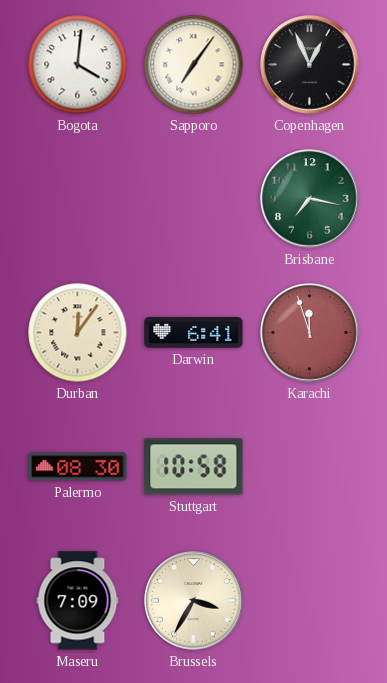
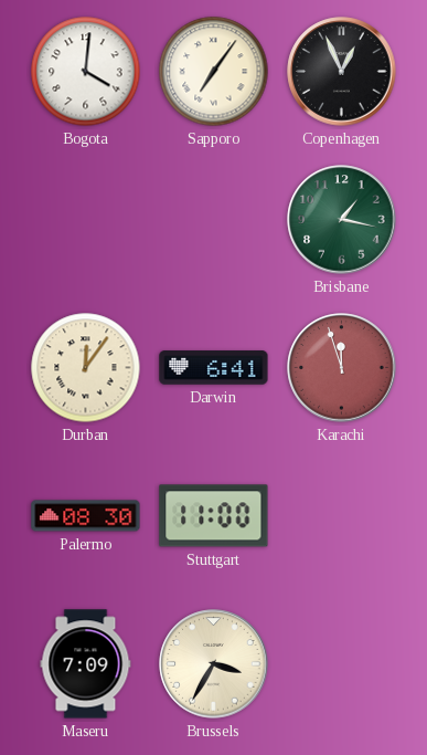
Brisbane: 7:17 -> 1:17 (342, 220)
Stuttgart: 10:58 -> 11:00 (214, 516)
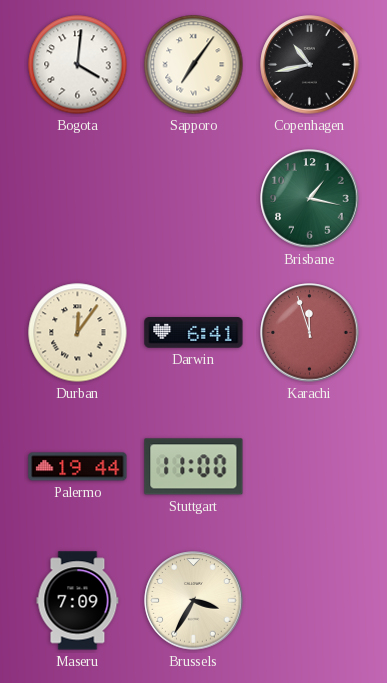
Copenhagen: 12:56 -> 10:43 (310, 65)
Palermo: 08:30 -> 19:44 (78, 467)
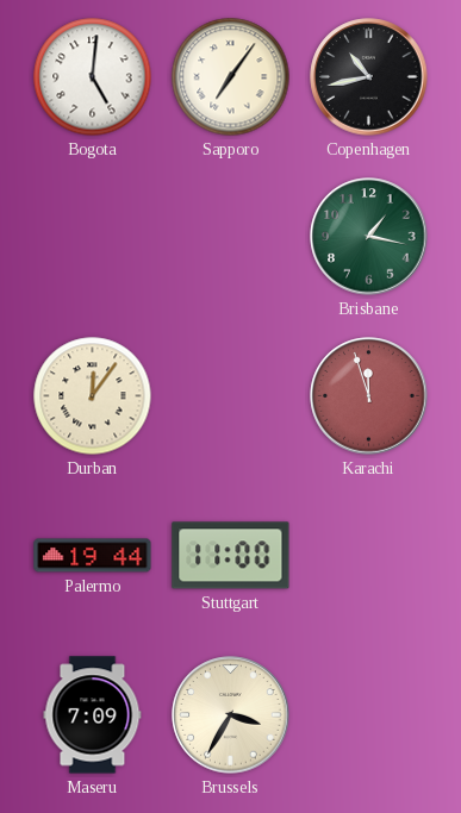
Bogota: 4:01 -> 5:01 (93, 77)
Darwin: 6:41 -> none (194, 333)
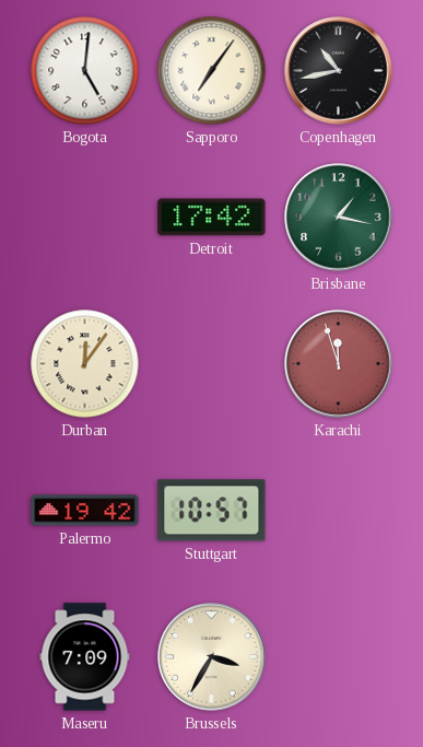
Detroit: none -> 17:42 (212, 218)
Palermo: 19:44 -> 19:42 (85, 511)
Stuttgart: 11:00 -> 10:57 (212, 511)
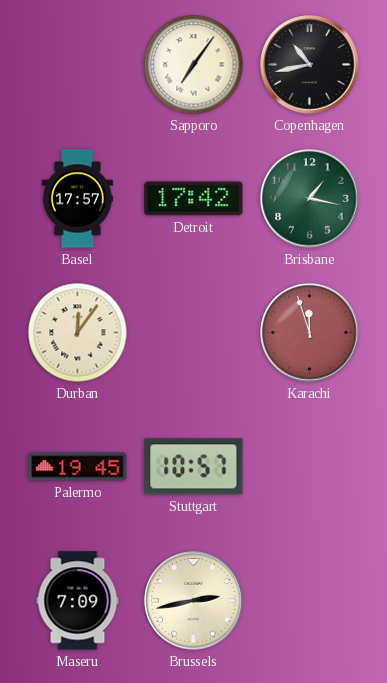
Bogota: 5:01 -> none (85, 71)
Basel: none -> 17:57 (77, 199)
Palermo: 19:42 -> 19:45 (78, 467)
Brussels: 3:35 -> 2:43 (194, 601)
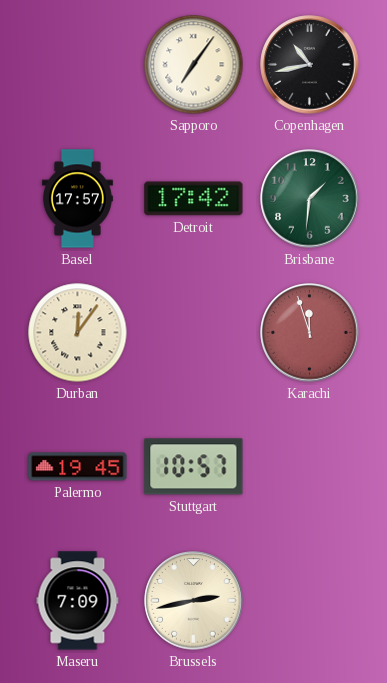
Brisbane: 1:17 -> 1:31 (310, 199)
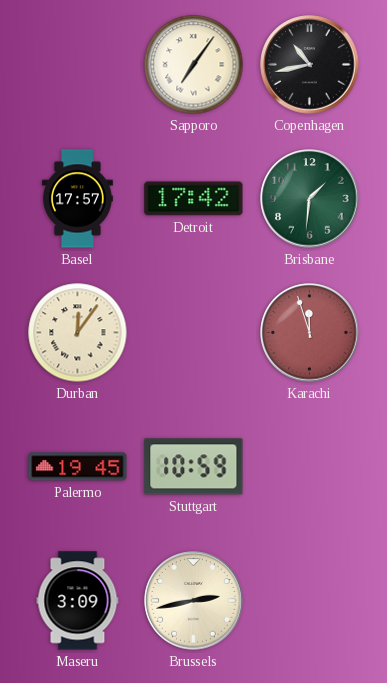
Stuttgart: 10:57 -> 10:59 (194, 467)
Maseru: 7:09 -> 3:09 (78, 601)
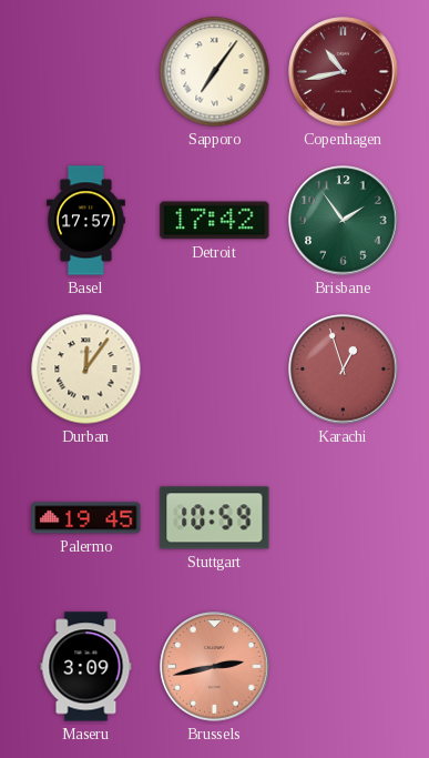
Copenhagen dial: black -> burgundy (344, 72)
Brisbane: 1:31 -> 1:54 (344, 221)
Karachi: 11:57 -> 12:57 (344, 370)
Brussels dial: cream -> salmon (215, 667)
